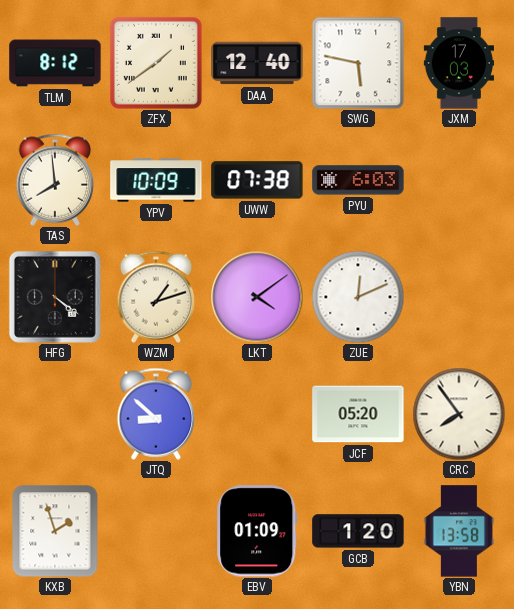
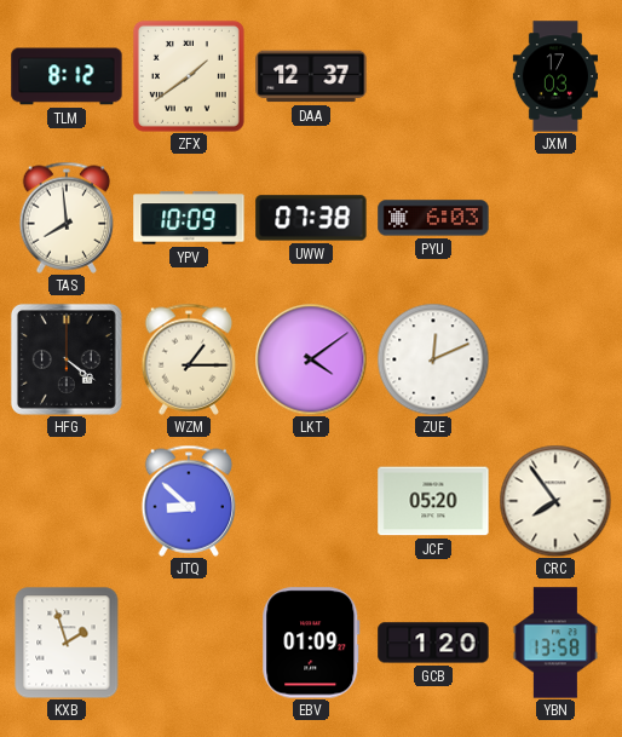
DAA: 12:40 -> 12:37 (311, 76)
SWG: 5:47 -> none (358, 63)
WZM: 1:12 -> 1:15 (189, 359)
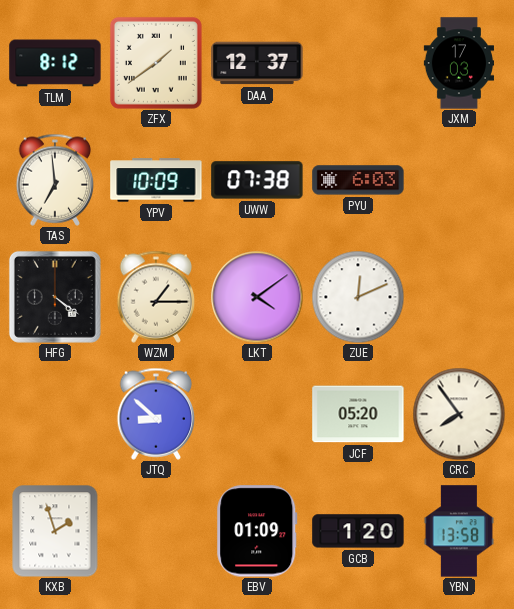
TAS: 7:59 -> 6:59 (55, 180)
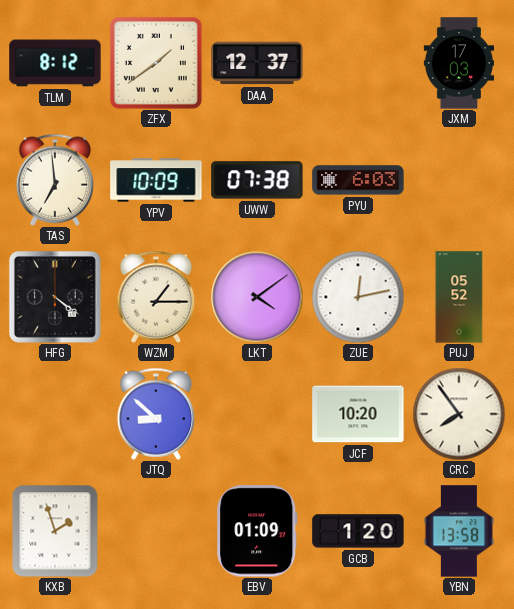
ZUE: 12:11 -> 12:13 (358, 297)
PUJ: none -> 05:52 (459, 297)
JCF: 05:20 -> 10:20 (358, 414)
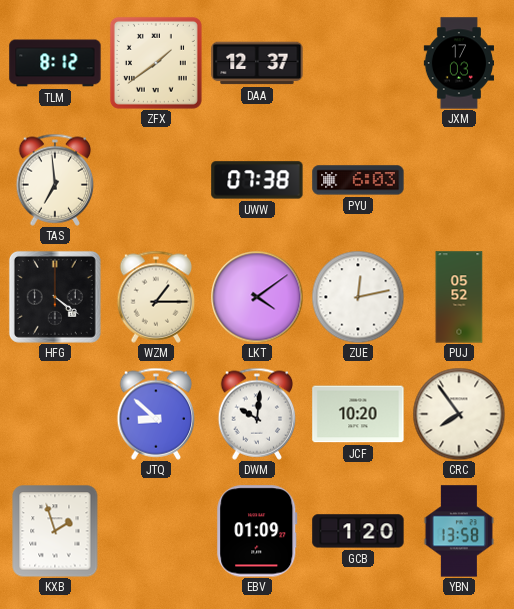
YPV: 10:09 -> none (156, 180)
DWM: none -> 10:01 (257, 414)
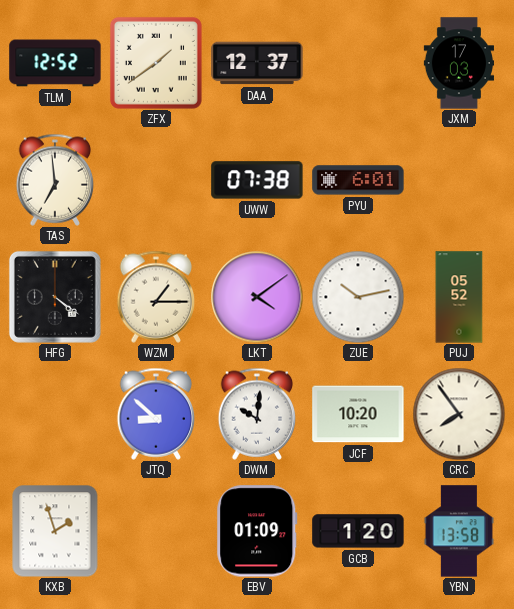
TLM: 8:12 -> 12:52 (55, 63)
PYU: 6:03 -> 6:01 (358, 180)
ZUE: 12:13 -> 10:13 (358, 297)
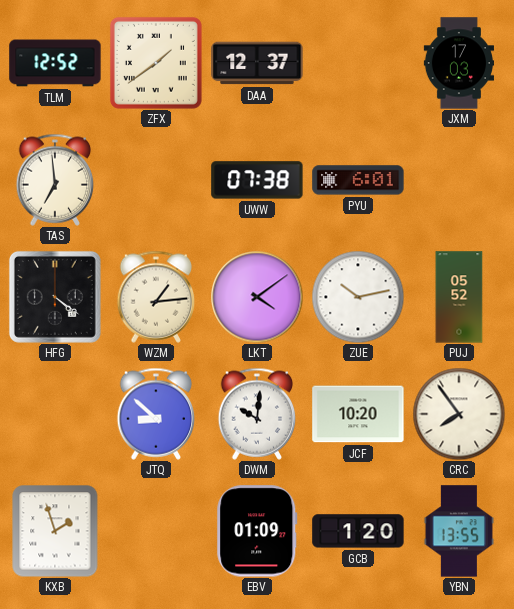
WZM: 1:15 -> 1:14 (156, 297)
YBN: 13:58 -> 13:55 (459, 531)
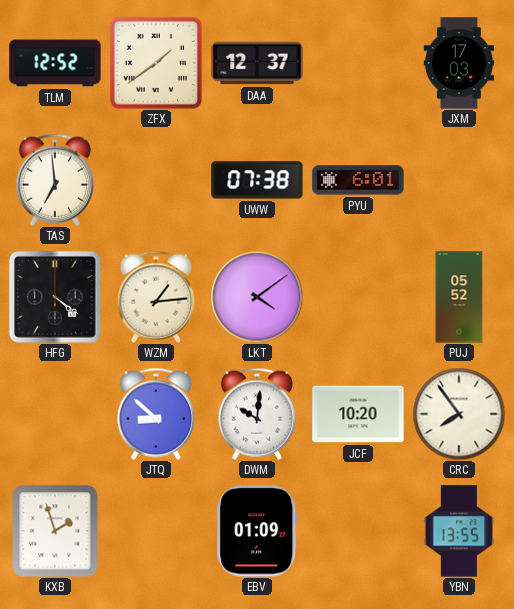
ZUE: 10:13 -> none (358, 297)
GCB: 1:20 -> none (358, 531)
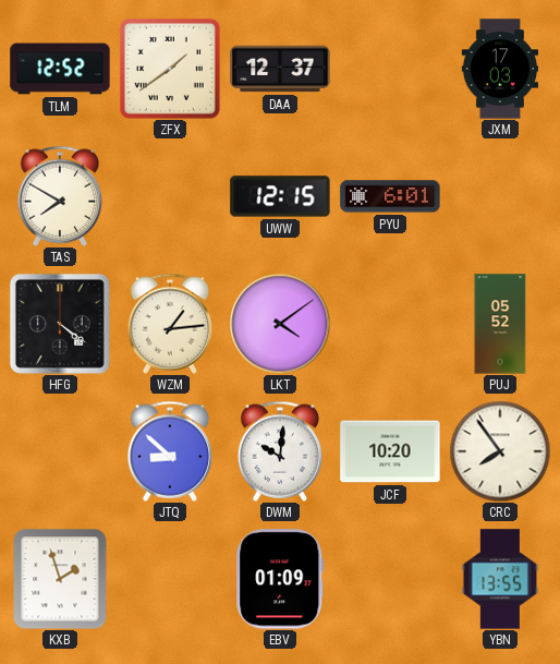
TAS: 6:59 -> 7:50 (60, 196)
UWW: 07:38 -> 12:15 (280, 196)
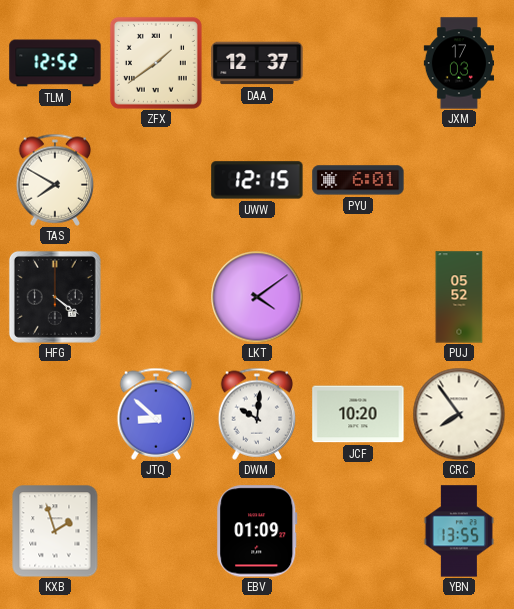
WZM: 1:14 -> none (170, 324)
